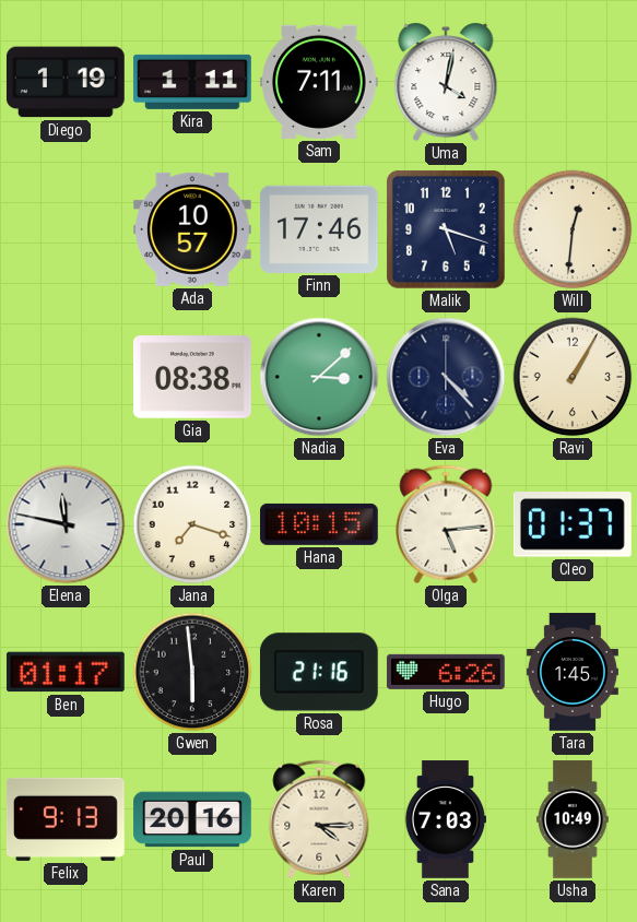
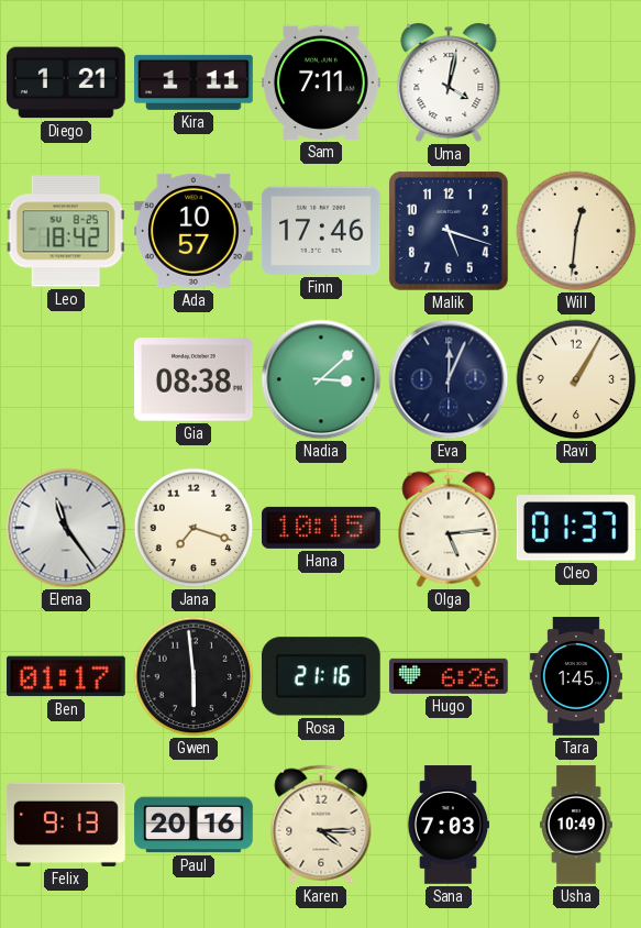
Diego: 1:19 -> 1:21 (66, 82)
Leo: none -> 18:42 (66, 231)
Eva: 4:23 -> 12:04 (449, 379)
Elena: 11:47 -> 11:24 (66, 528)
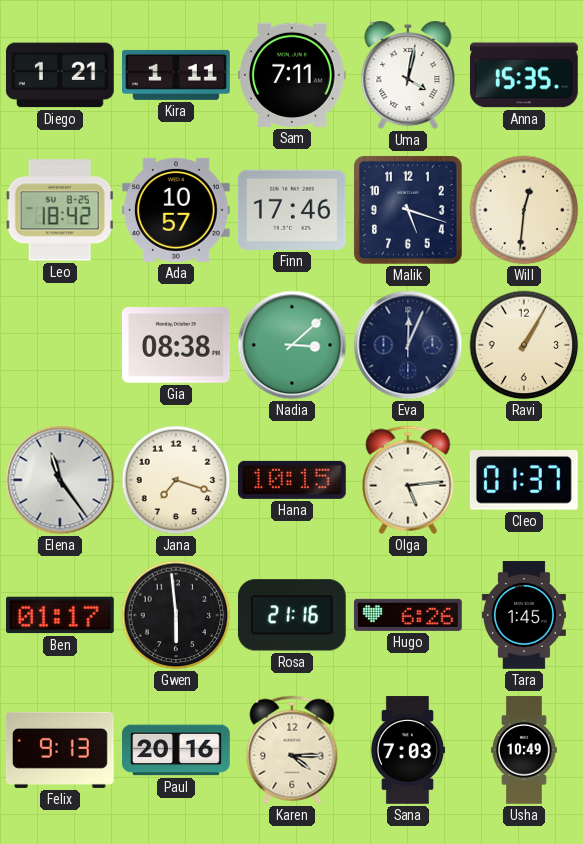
Anna: none -> 15:35 (524, 75)
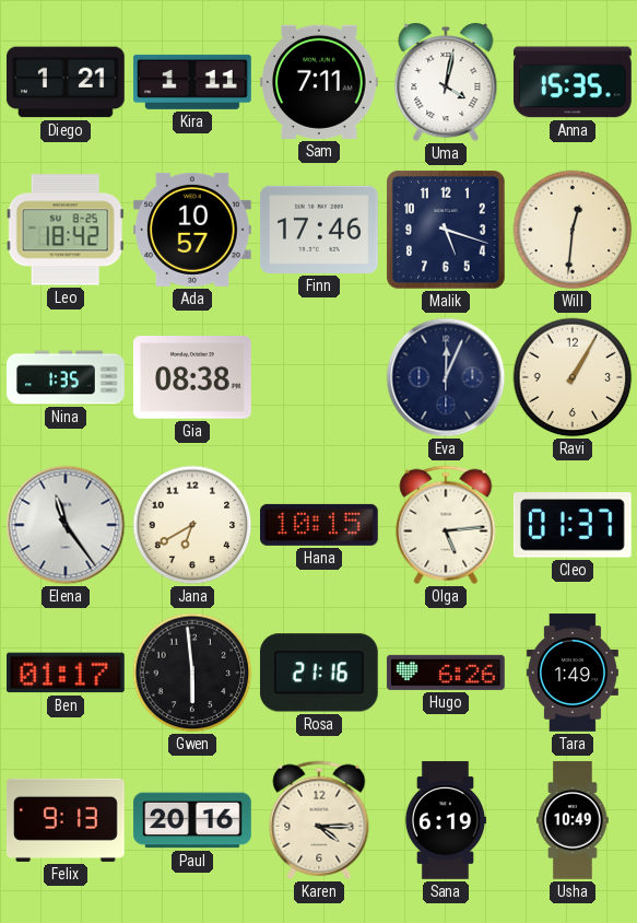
Nina: none -> 1:35 (66, 377)
Nadia: 3:08 -> none (292, 345)
Jana: 7:18 -> 6:40 (192, 525)
Tara: 1:45 -> 1:49 (573, 673)
Sana: 7:03 -> 6:19 (446, 820)
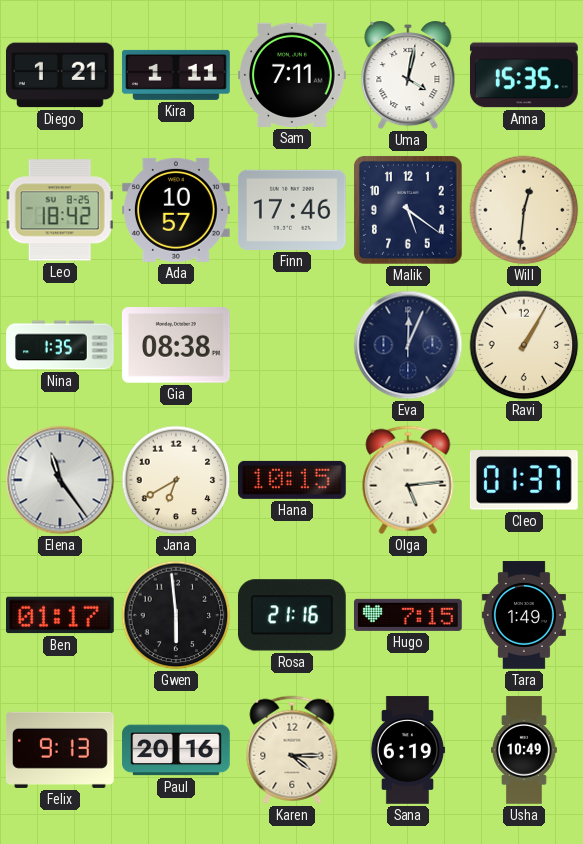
Malik: 5:18 -> 5:21 (408, 210)
Hugo: 6:26 -> 7:15 (408, 615)
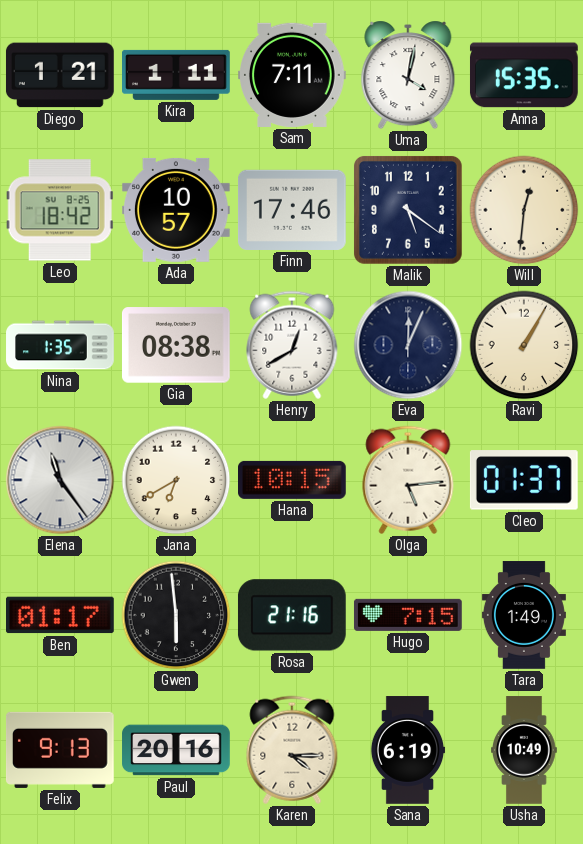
Henry: none -> 12:40 (292, 345)
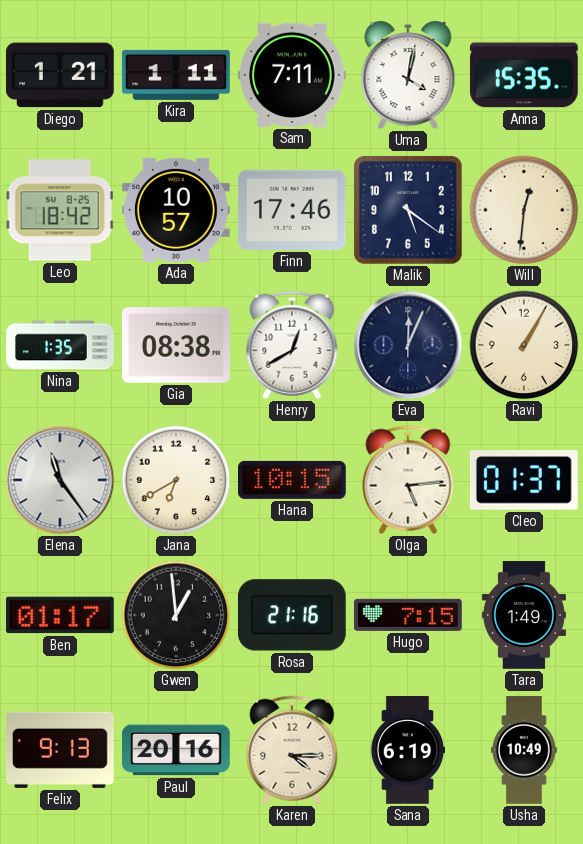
Gwen: 5:59 -> 12:59 (176, 615)
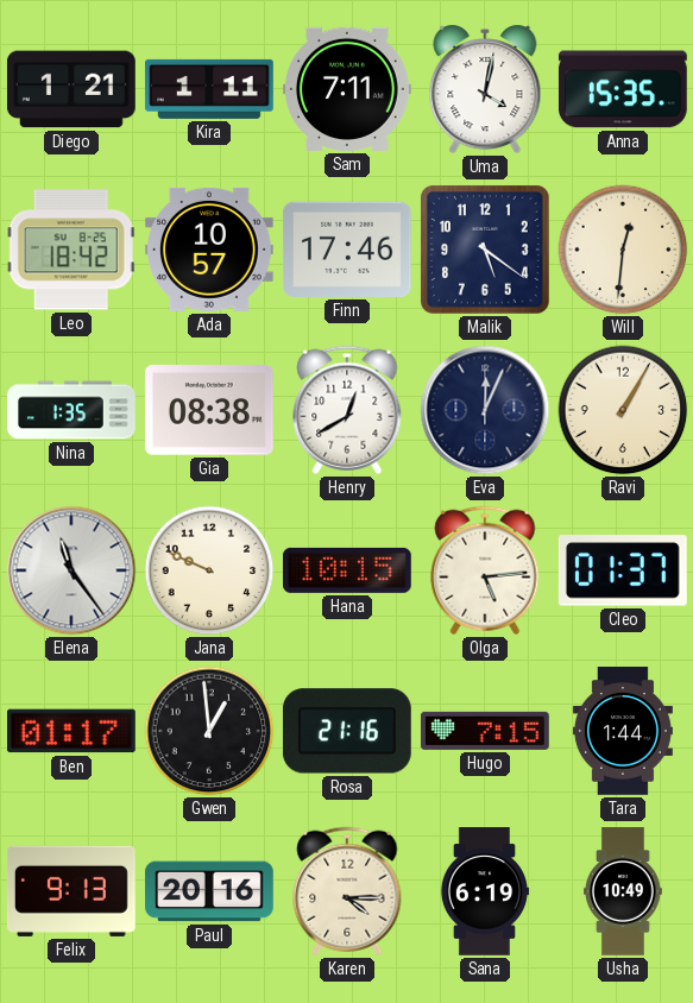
Jana: 6:40 -> 9:49 (209, 570)
Tara: 1:49 -> 1:44 (623, 731)
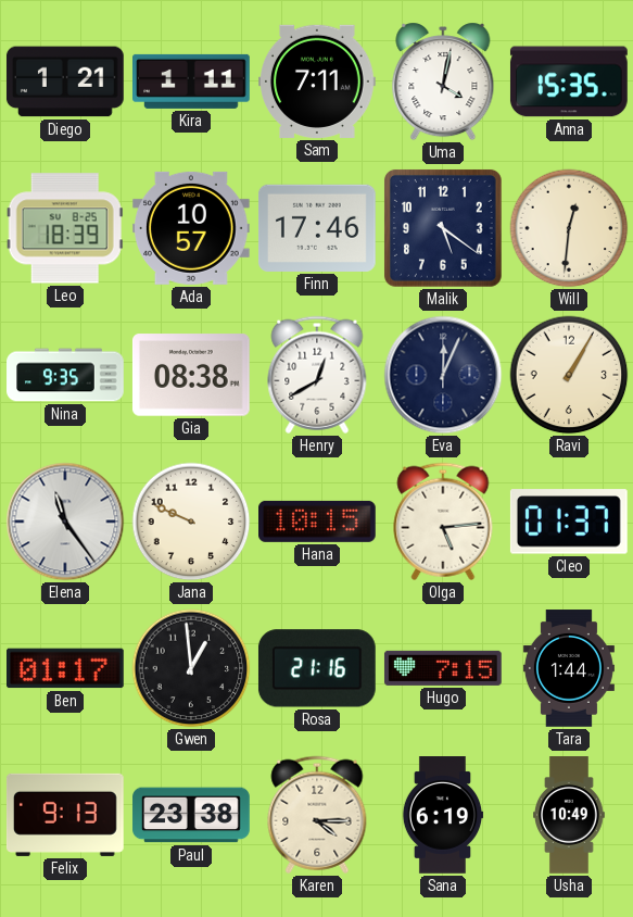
Leo: 18:42 -> 18:39 (65, 228)
Nina: 1:35 -> 9:35 (65, 375)
Paul: 20:16 -> 23:38 (191, 815)
